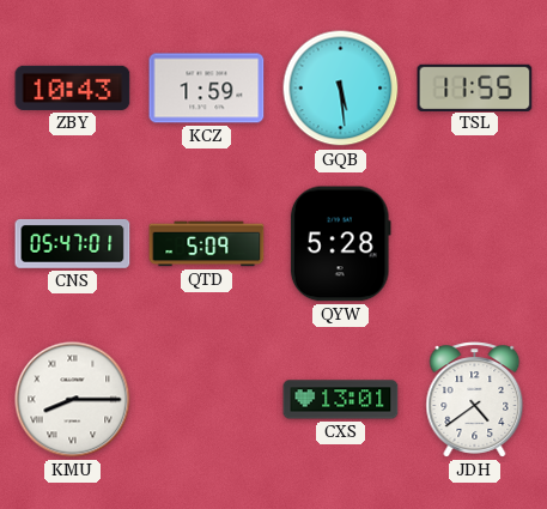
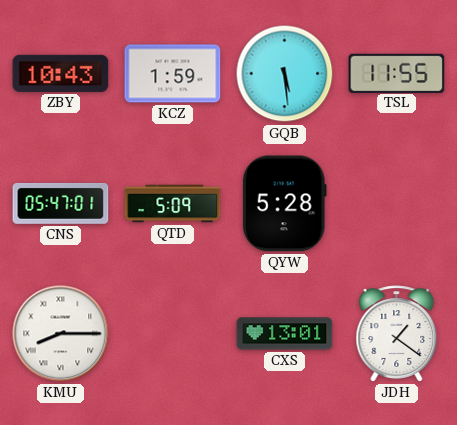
JDH: 4:39 -> 1:21 (397, 334)
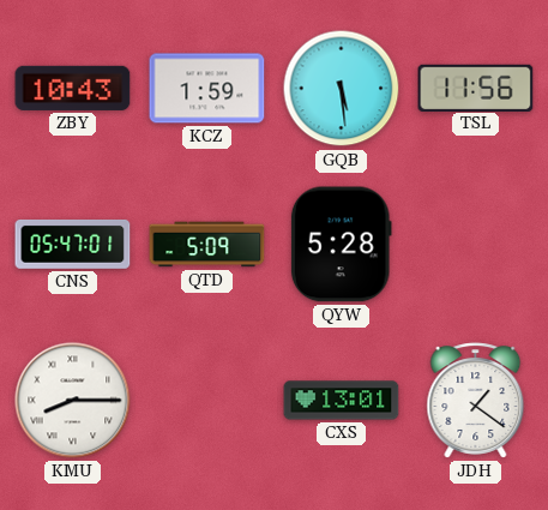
TSL: 11:55 -> 11:56 (476, 88)
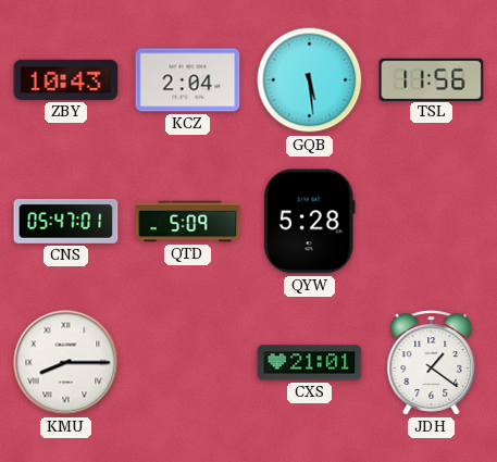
KCZ: 1:59 -> 2:04 (188, 80)
CXS: 13:01 -> 21:01 (310, 363)
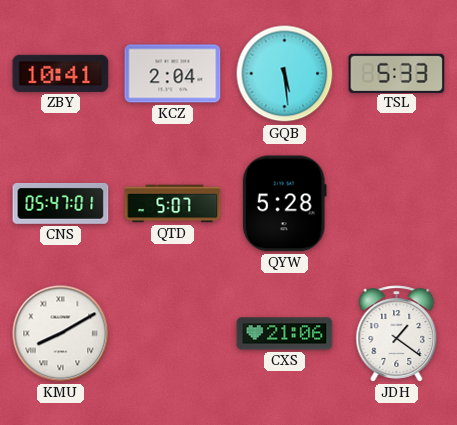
ZBY: 10:43 -> 10:41 (61, 73)
TSL: 11:56 -> 5:33 (397, 73)
QTD: 5:09 -> 5:07 (173, 204)
KMU: 8:15 -> 8:10 (61, 334)
CXS: 21:01 -> 21:06 (285, 334)
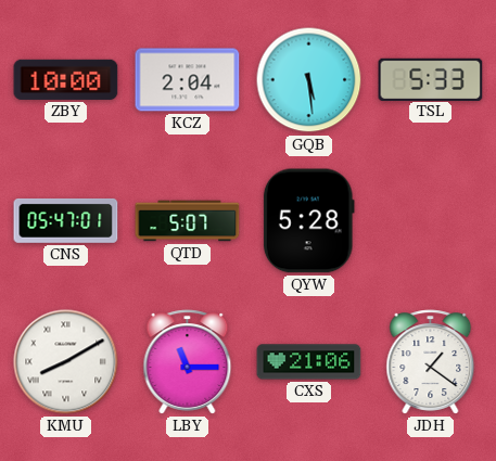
ZBY: 10:41 -> 10:00 (66, 79)
LBY: none -> 11:15 (188, 362)
